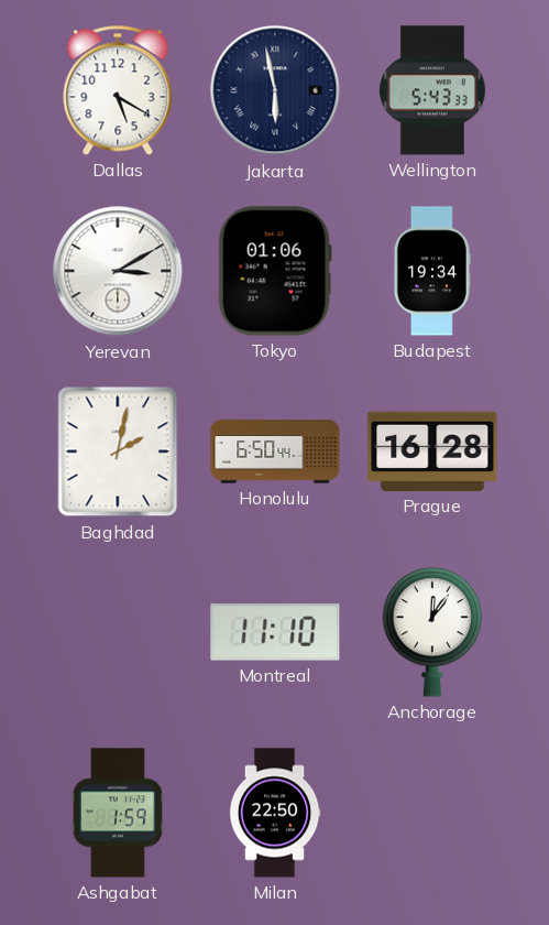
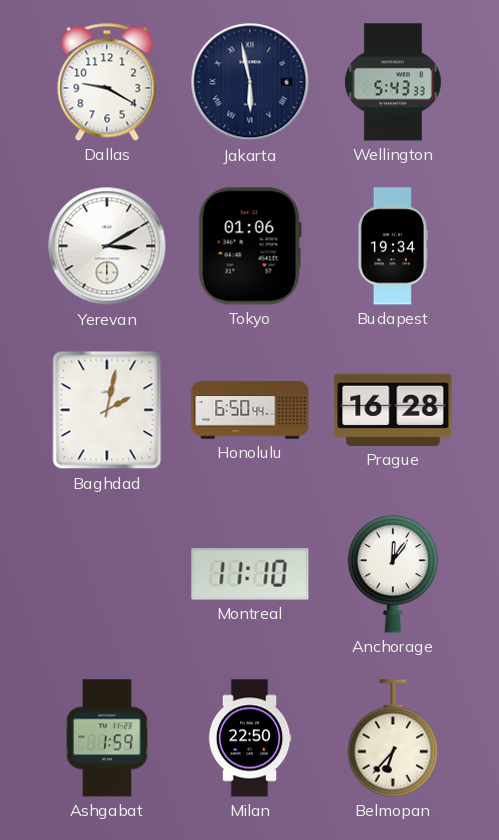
Dallas: 5:20 -> 9:20 (107, 82)
Belmopan: none -> 6:37 (393, 738)
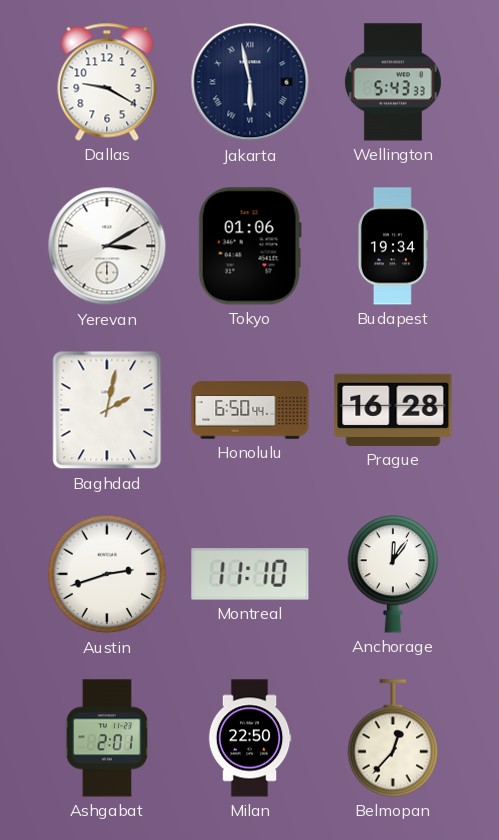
Austin: none -> 2:42 (107, 574)
Ashgabat: 1:59 -> 2:01 (107, 738)
Belmopan: 6:37 -> 12:37 (393, 738)
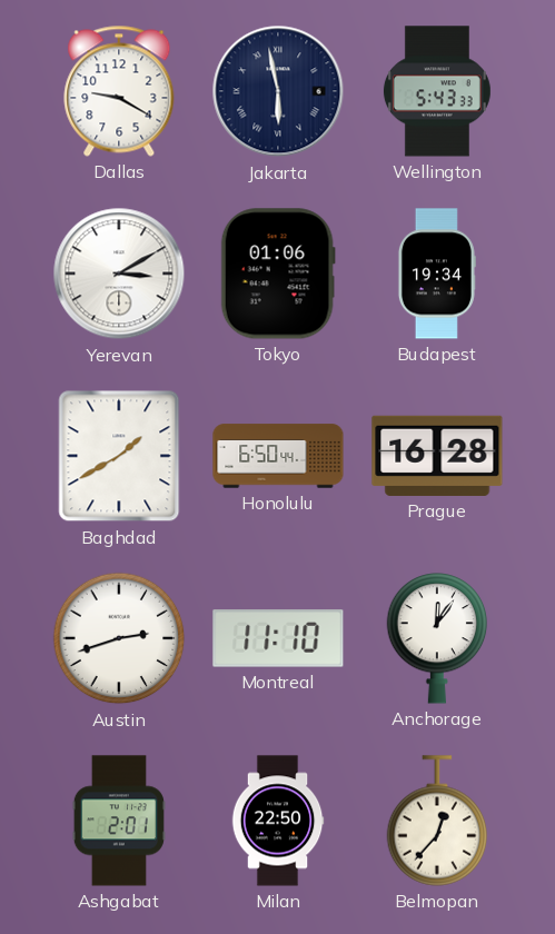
Baghdad: 2:02 -> 1:40 (119, 456)
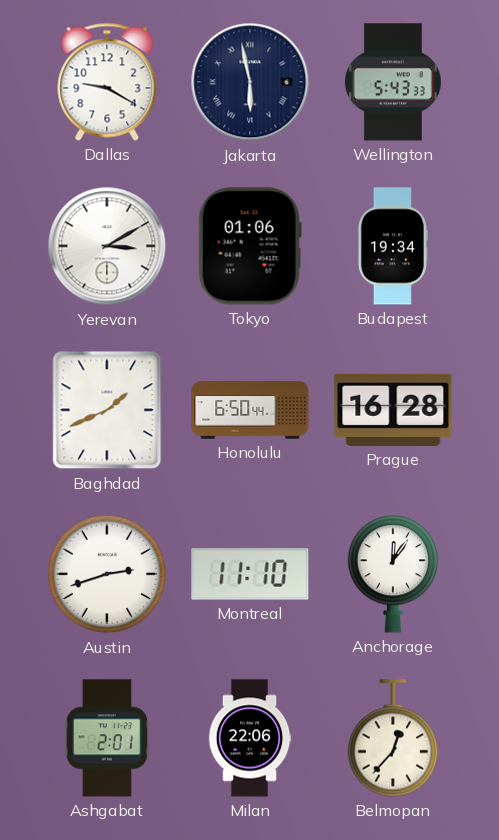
Baghdad: 1:40 -> 1:41 (107, 410)
Milan: 22:50 -> 22:06 (250, 738)
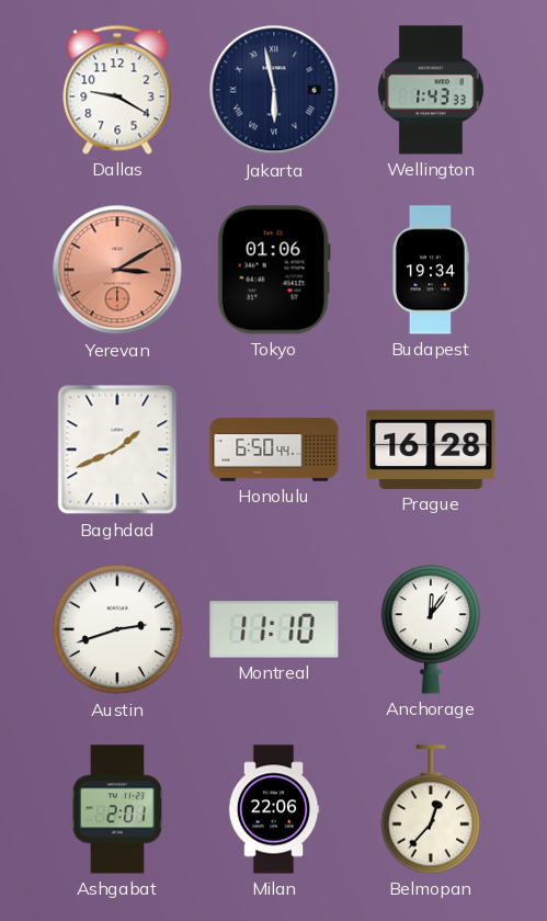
Wellington: 5:43 -> 1:43 (431, 90)
Yerevan dial: white -> salmon (117, 270)
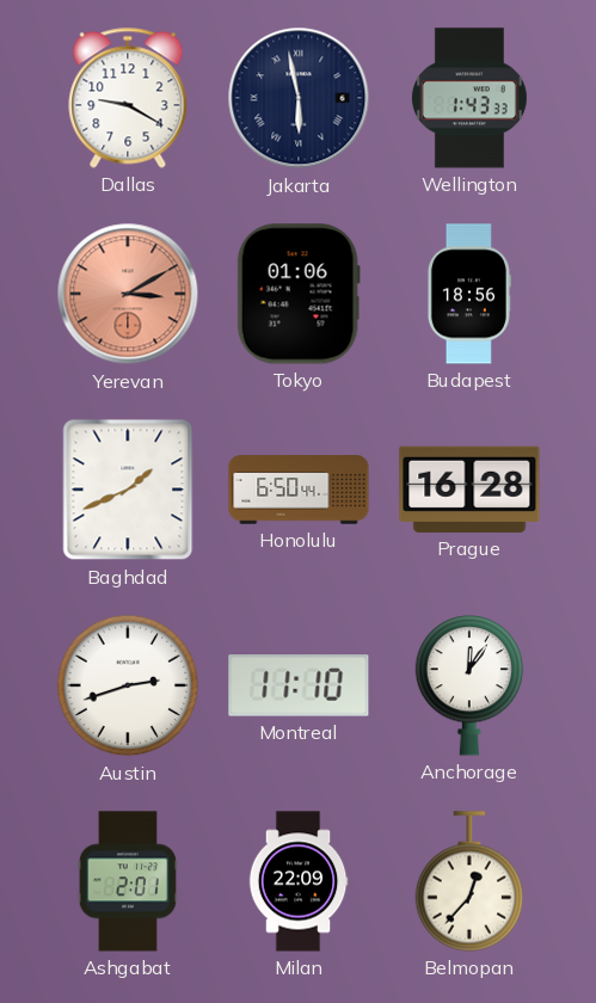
Budapest: 19:34 -> 18:56 (468, 294)
Milan: 22:06 -> 22:09 (299, 881)
